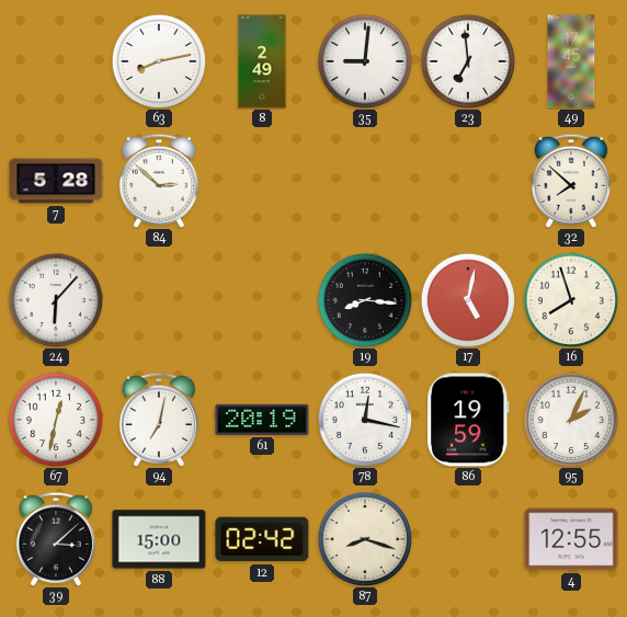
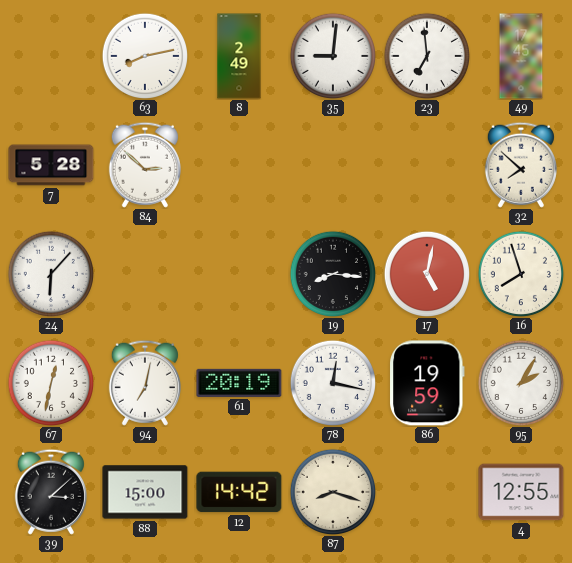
95: 2:04 -> 2:05 (520, 382)
12: 02:42 -> 14:42 (239, 492)
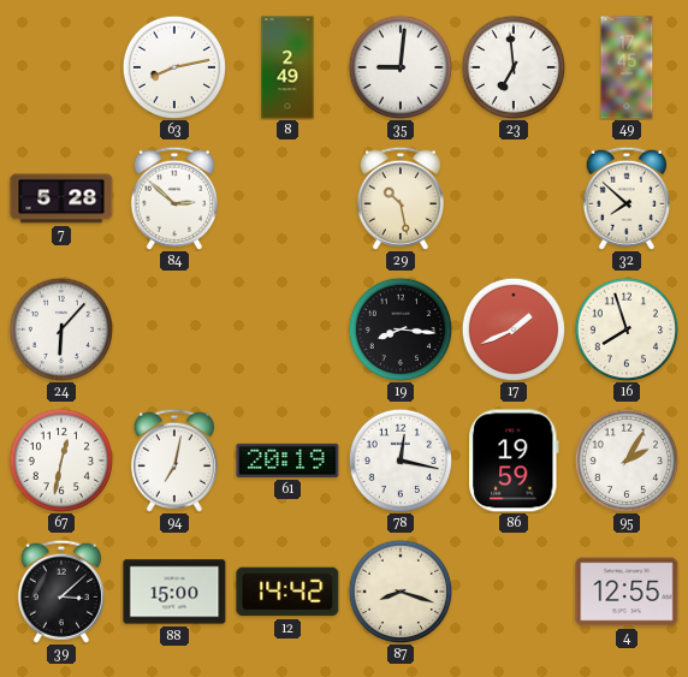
29: none -> 10:28 (401, 198)
17: 5:02 -> 1:41 (512, 328)
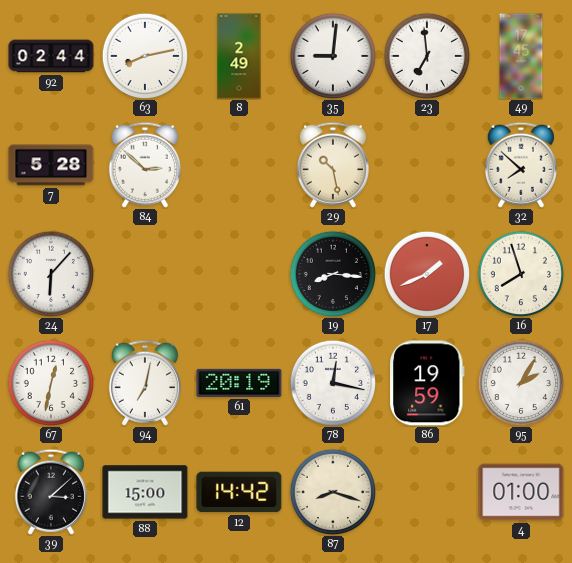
92: none -> 02:44 (51, 56)
4: 12:55 -> 01:00 (521, 492)
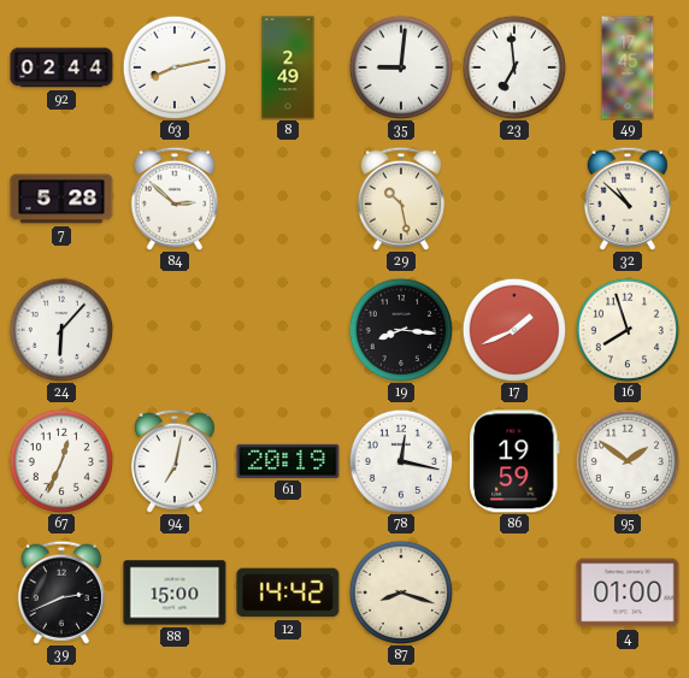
32: 7:52 -> 10:52 (628, 199)
67: 12:32 -> 12:34 (60, 460)
95: 2:05 -> 1:51 (626, 460)
39: 3:08 -> 2:41 (61, 592)
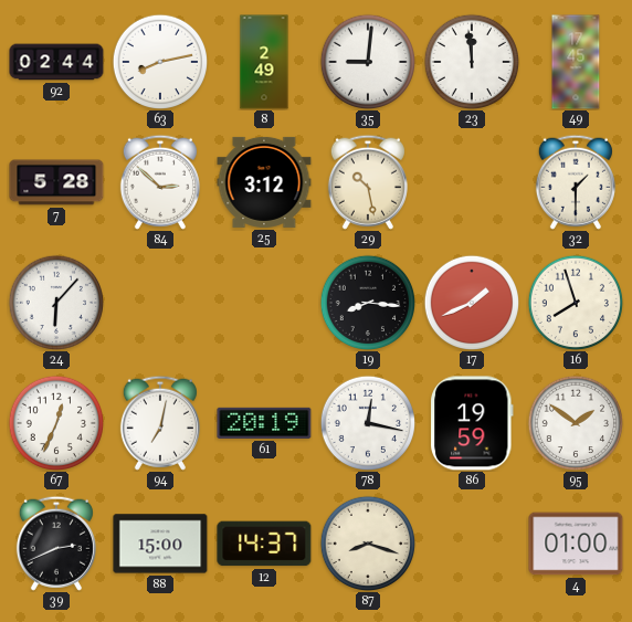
23: 6:59 -> 11:59 (471, 61)
25: none -> 3:12 (264, 182)
32: 10:52 -> 1:30 (576, 182)
12: 14:42 -> 14:37 (264, 544)
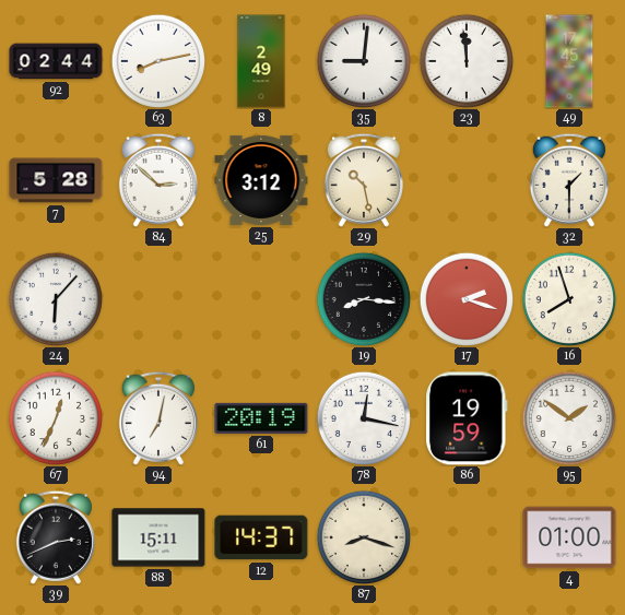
17: 1:41 -> 2:18 (465, 298)
88: 15:00 -> 15:11 (158, 537)
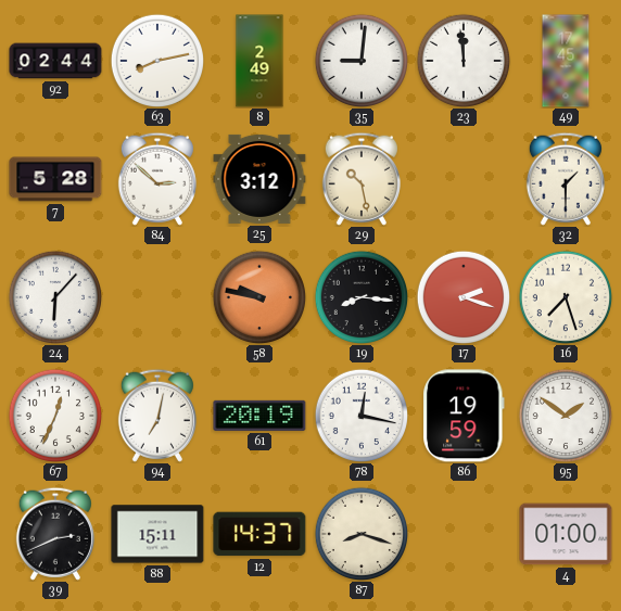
58: none -> 9:47 (258, 296)
16: 7:57 -> 7:27 (565, 296)
